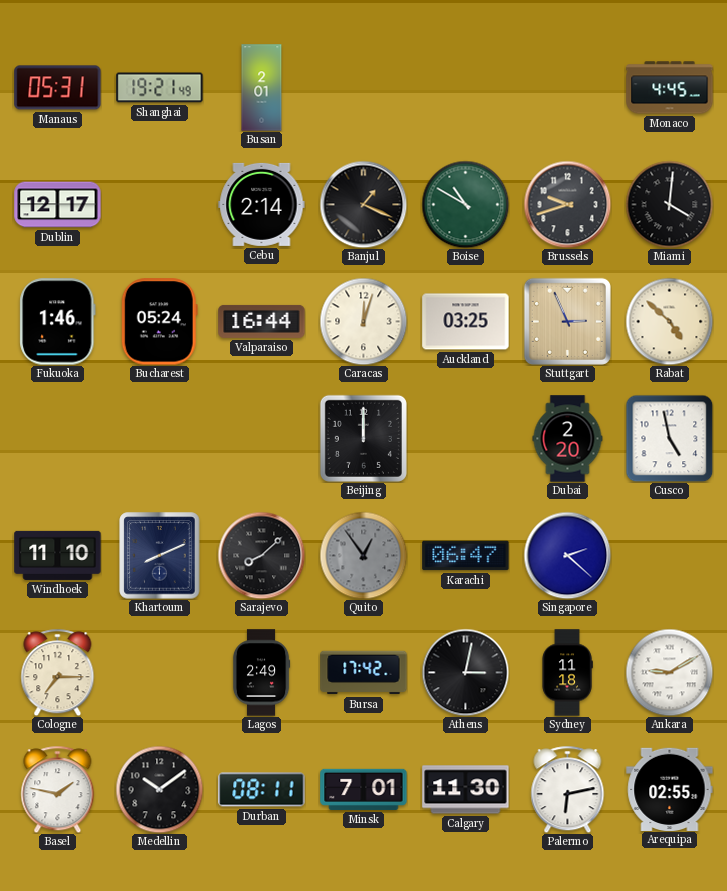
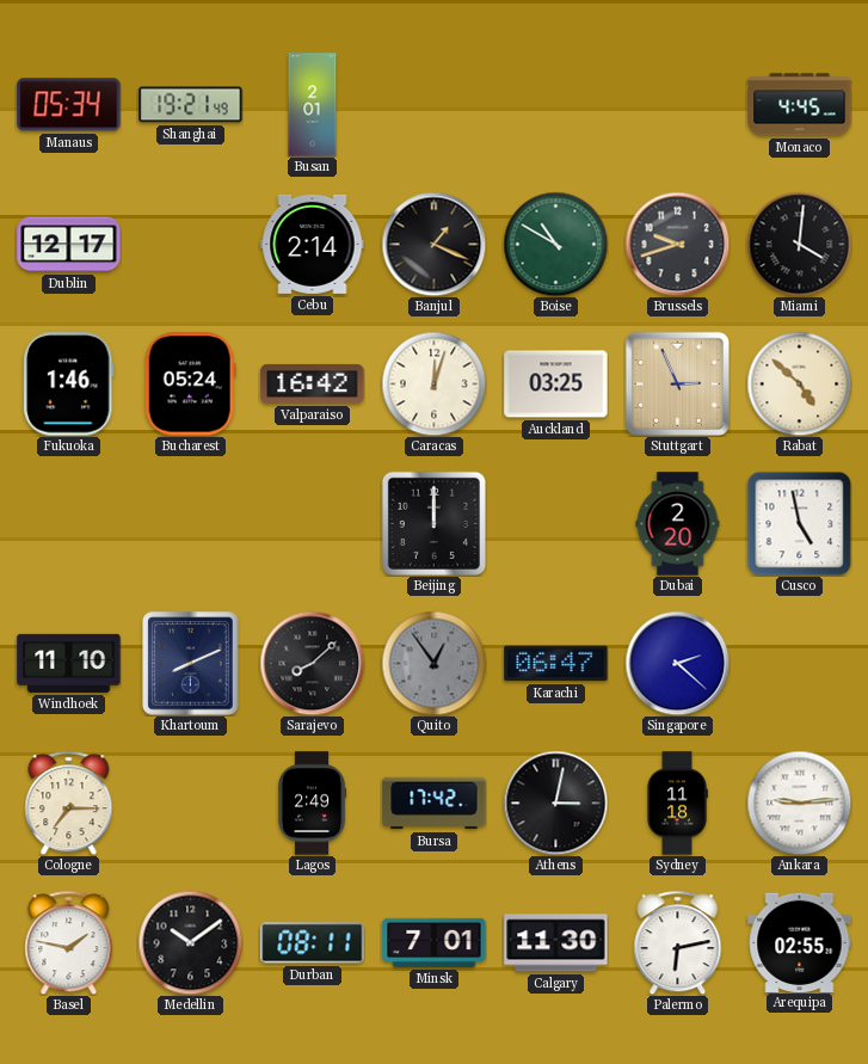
Manaus: 05:31 -> 05:34 (69, 105)
Valparaiso: 16:44 -> 16:42 (313, 383)
Ankara: 9:10 -> 9:14 (799, 802)
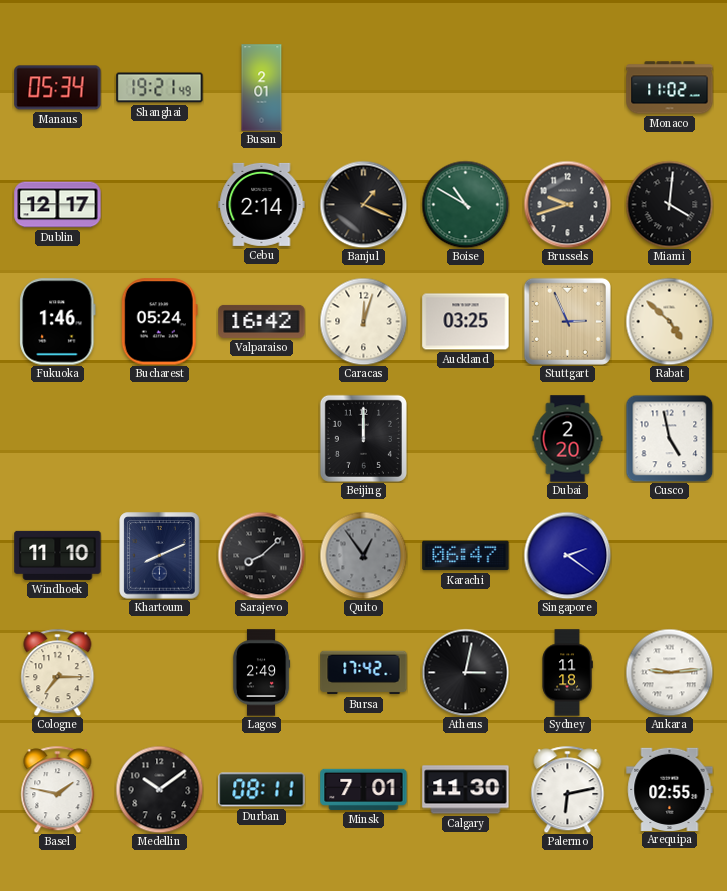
Monaco: 4:45 -> 11:02 (670, 88)
Singapore: 2:22 -> 2:21 (567, 555)
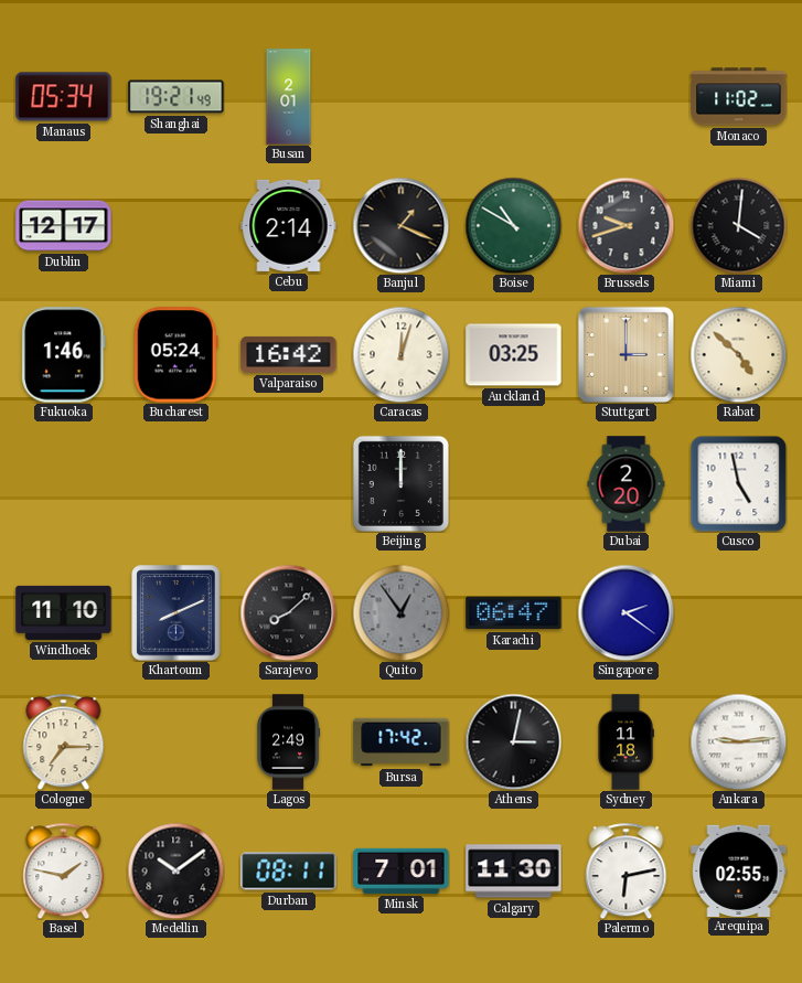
Stuttgart: 2:56 -> 3:00 (625, 354)
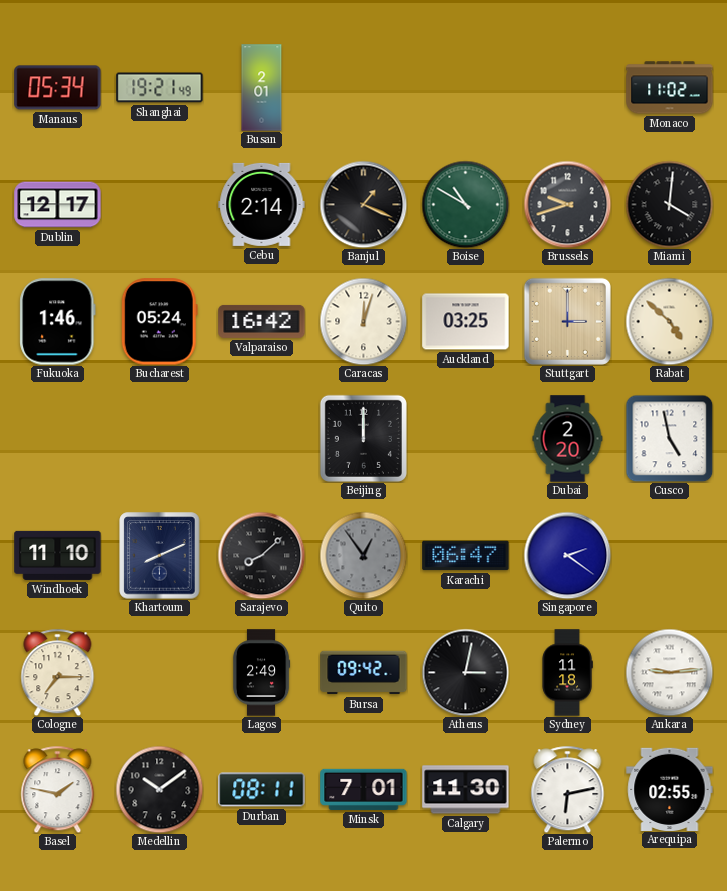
Bursa: 17:42 -> 09:42 (364, 673)
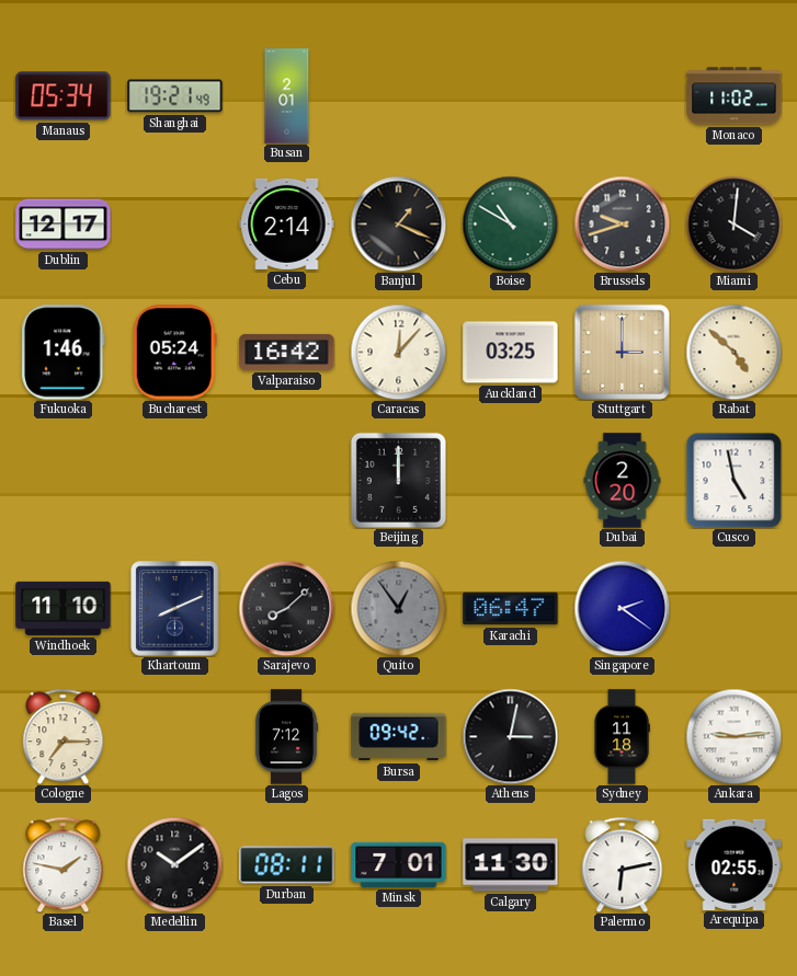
Caracas: 12:03 -> 12:07 (398, 352)
Lagos: 2:49 -> 7:12 (286, 737)
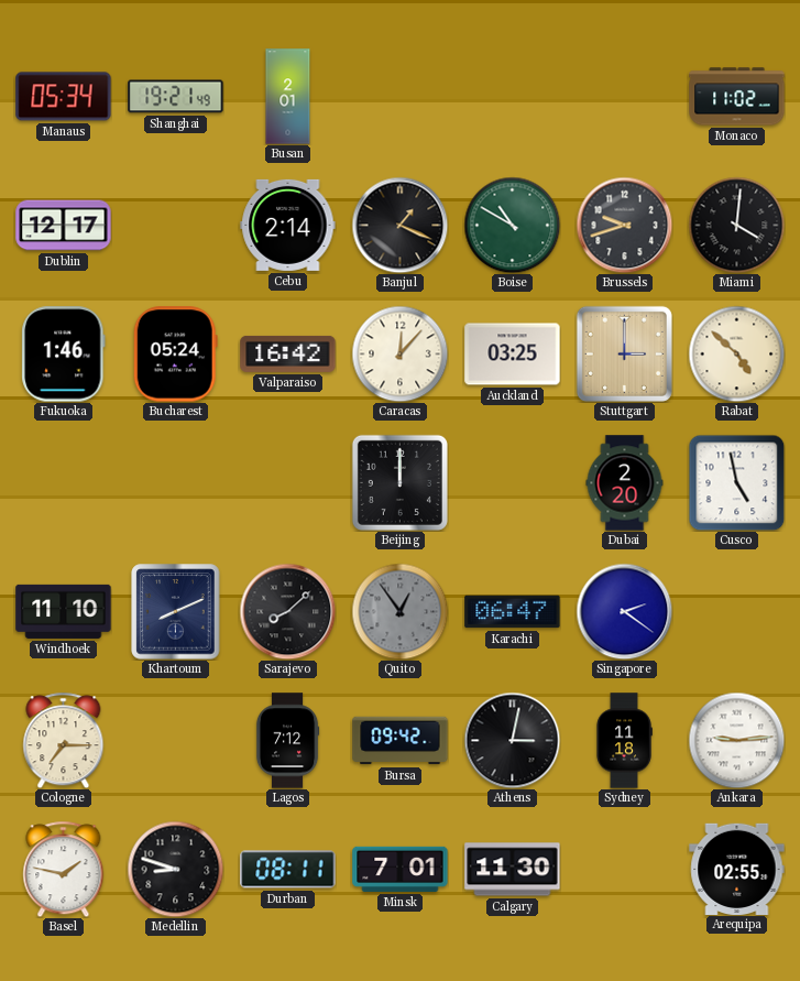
Medellin: 10:09 -> 8:48 (175, 869)
Palermo: 6:13 -> none (623, 864)
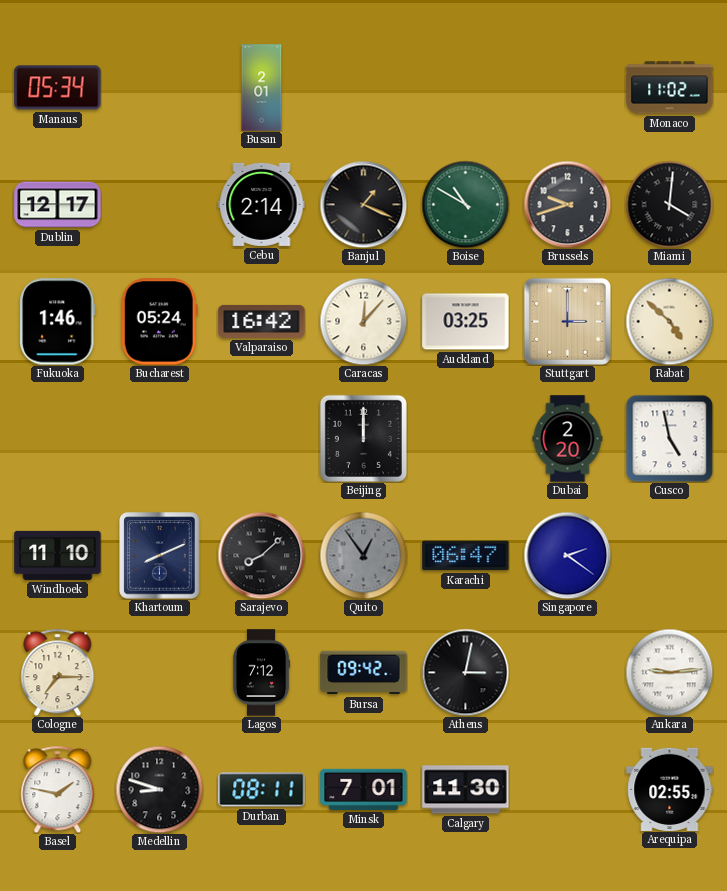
Shanghai: 19:21 -> none (176, 97)
Sydney: 11:18 -> none (624, 741)
